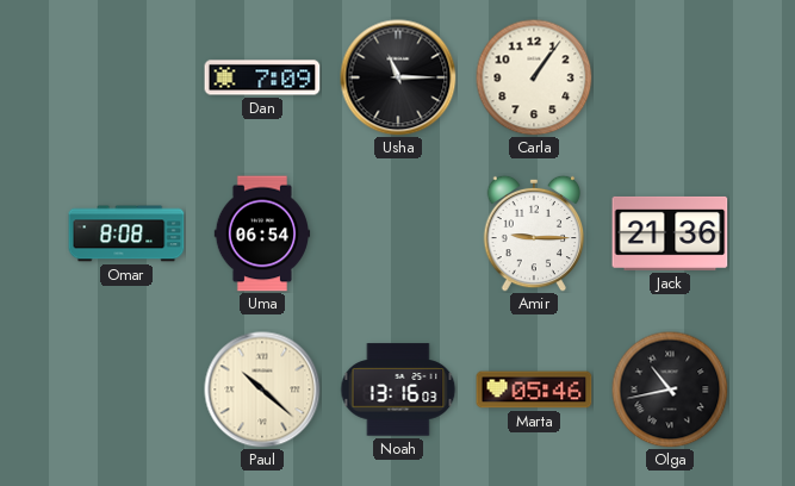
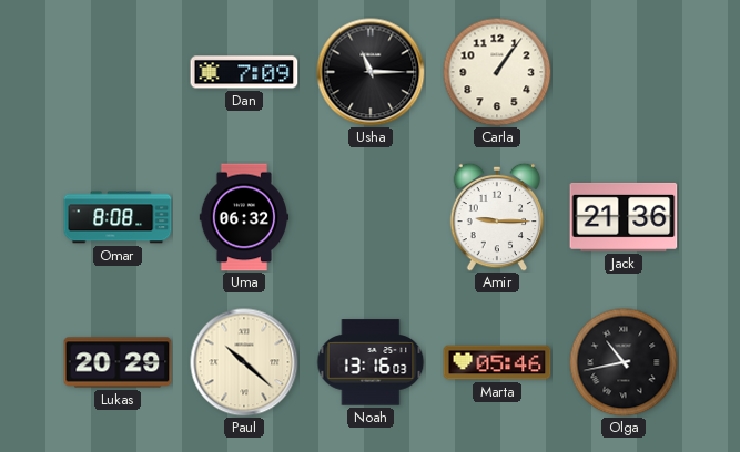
Uma: 06:54 -> 06:32 (244, 217)
Lukas: none -> 20:29 (118, 362)
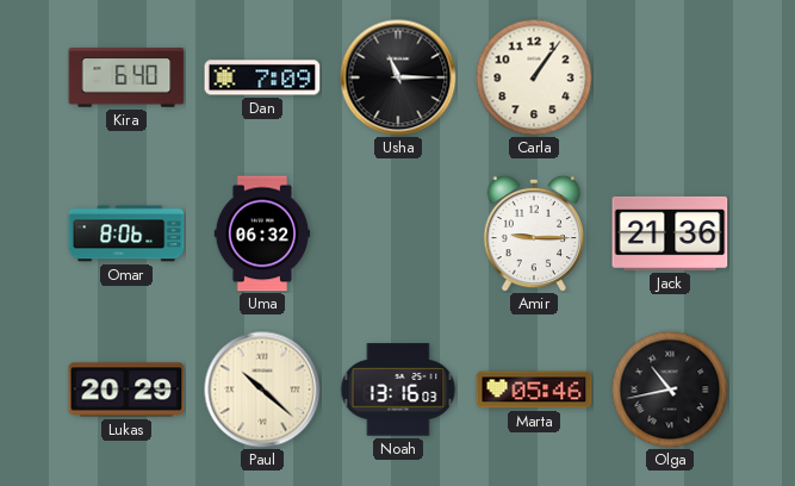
Kira: none -> 6:40 (126, 77)
Omar: 8:08 -> 8:06 (126, 233)
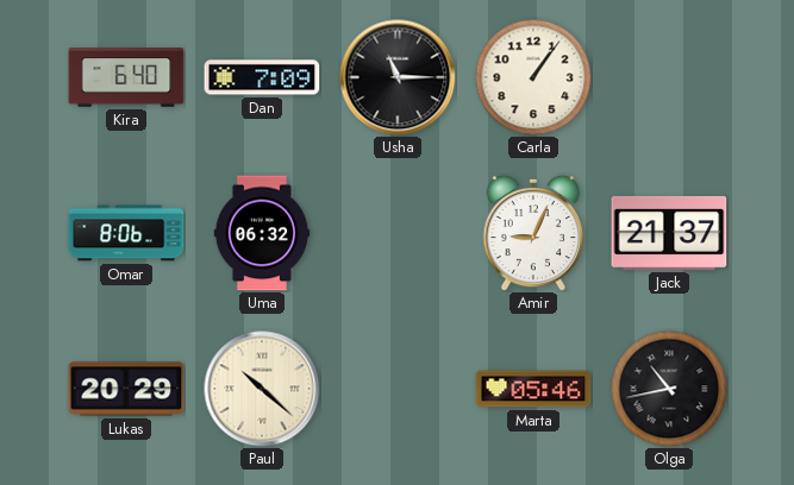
Amir: 9:15 -> 9:04 (533, 233)
Jack: 21:36 -> 21:37 (669, 233)
Noah: 13:16 -> none (398, 390)
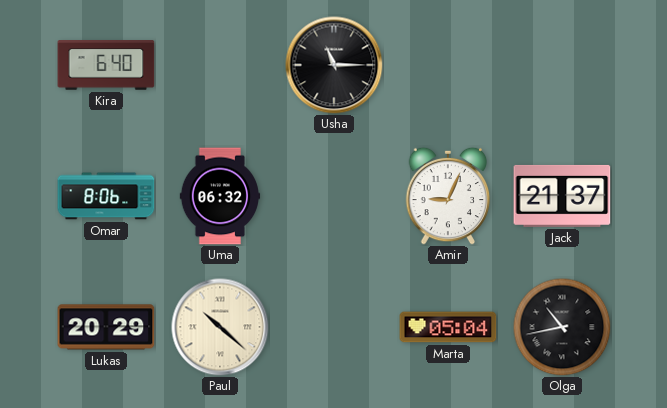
Dan: 7:09 -> none (262, 77)
Carla: 1:06 -> none (533, 77)
Marta: 05:46 -> 05:04 (448, 327)
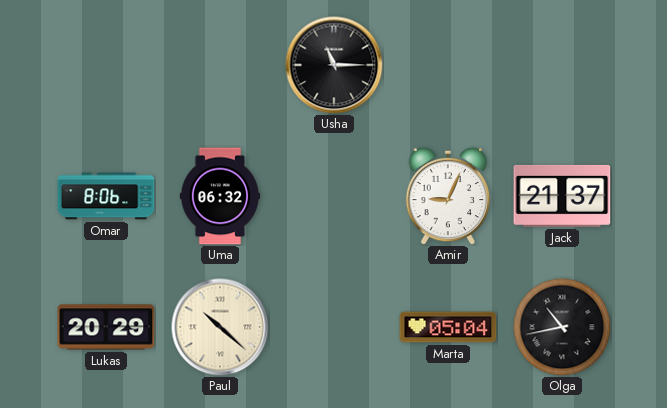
Kira: 6:40 -> none (106, 65)
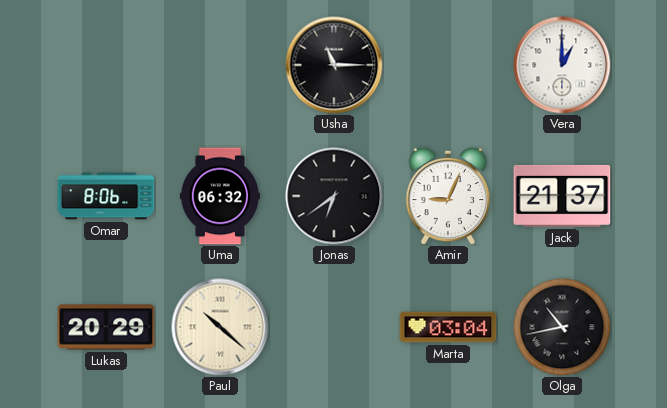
Vera: none -> 1:00 (562, 65)
Jonas: none -> 6:39 (334, 196)
Marta: 05:04 -> 03:04 (448, 327)
